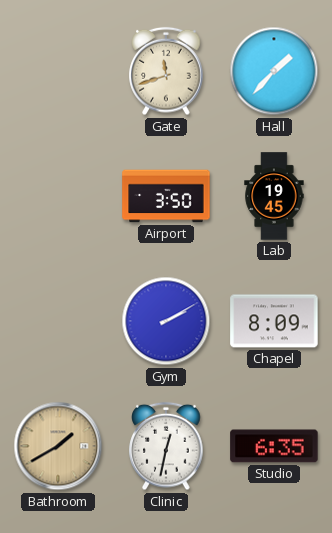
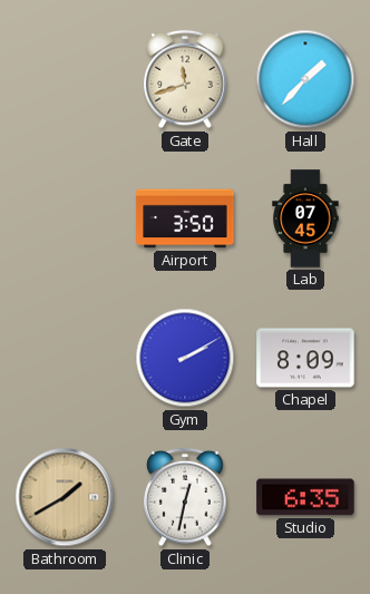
Lab: 19:45 -> 07:45 (305, 218)
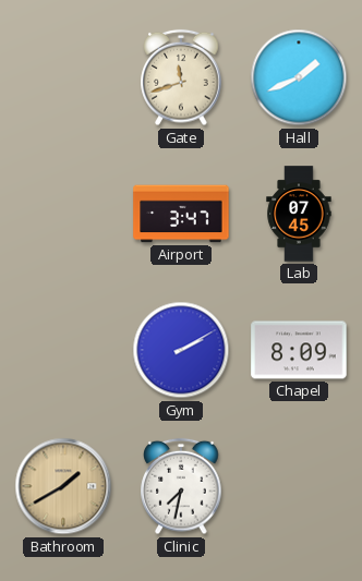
Hall: 1:37 -> 1:41 (299, 77)
Airport: 3:50 -> 3:47 (181, 214)
Clinic: 12:32 -> 7:32 (181, 486)
Studio: 6:35 -> none (305, 497)
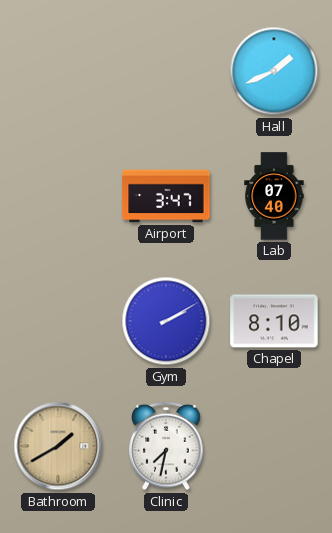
Gate: 11:42 -> none (181, 77)
Lab: 07:45 -> 07:40 (274, 196)
Chapel: 8:09 -> 8:10 (274, 321)
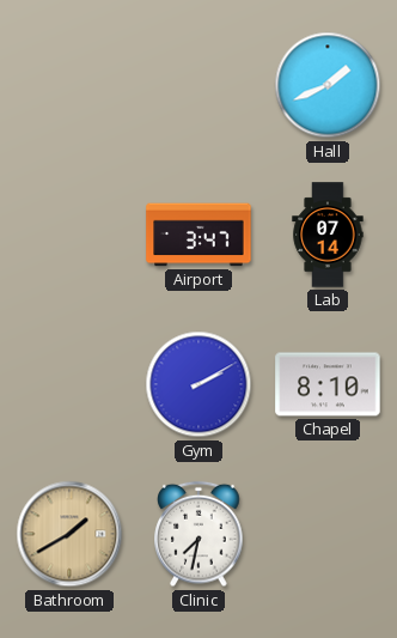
Lab: 07:40 -> 07:14 (328, 235)
